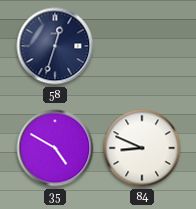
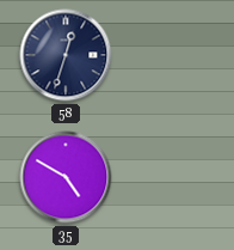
84: 8:49 -> none (142, 148)
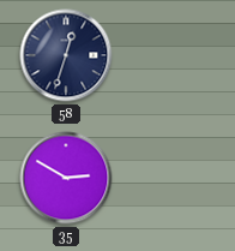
35: 4:50 -> 2:50 (66, 178)
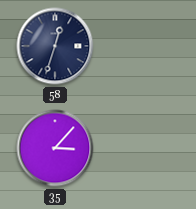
35: 2:50 -> 3:07 (55, 148)
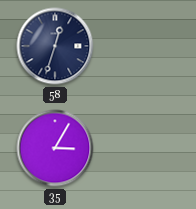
35: 3:07 -> 3:05 (55, 148)
